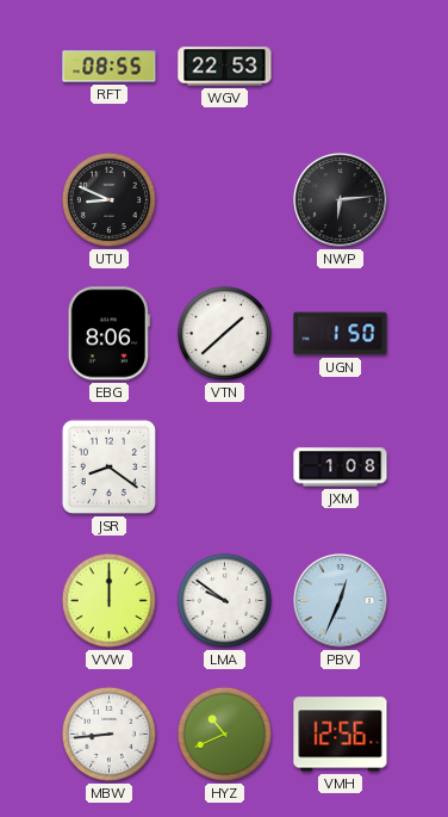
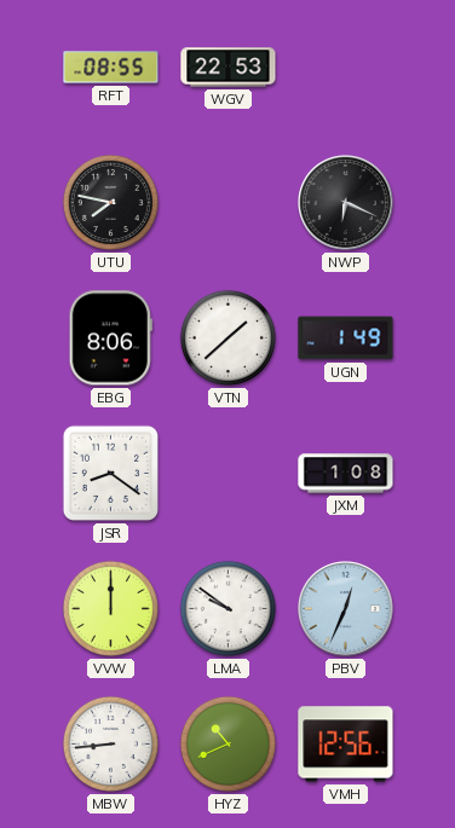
UTU: 8:49 -> 7:47 (110, 202)
NWP: 6:14 -> 6:19 (346, 203)
UGN: 1:50 -> 1:49 (346, 338)
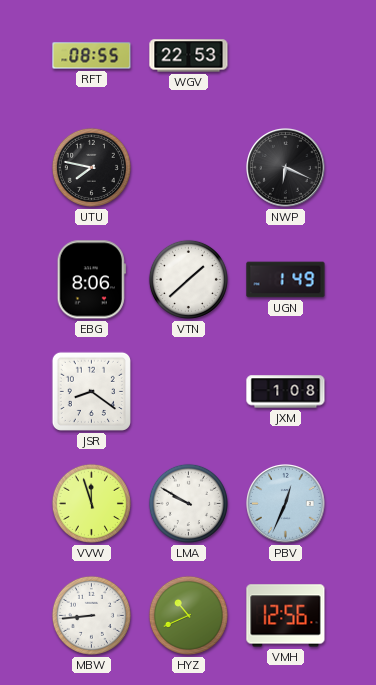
VVW: 12:00 -> 11:57 (91, 503)
LMA: 9:51 -> 9:50 (188, 503)
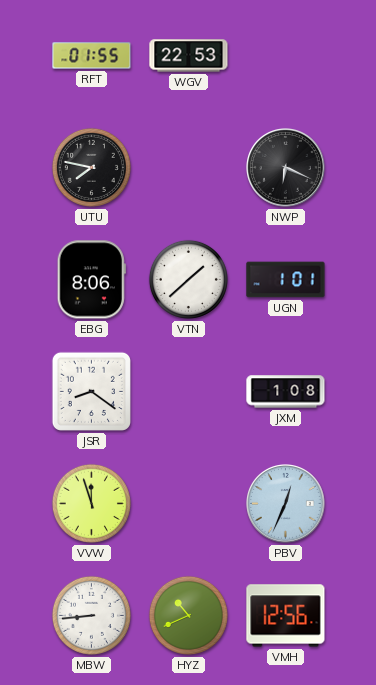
RFT: 08:55 -> 01:55 (92, 56)
UGN: 1:49 -> 1:01 (286, 280)
LMA: 9:50 -> none (188, 503)
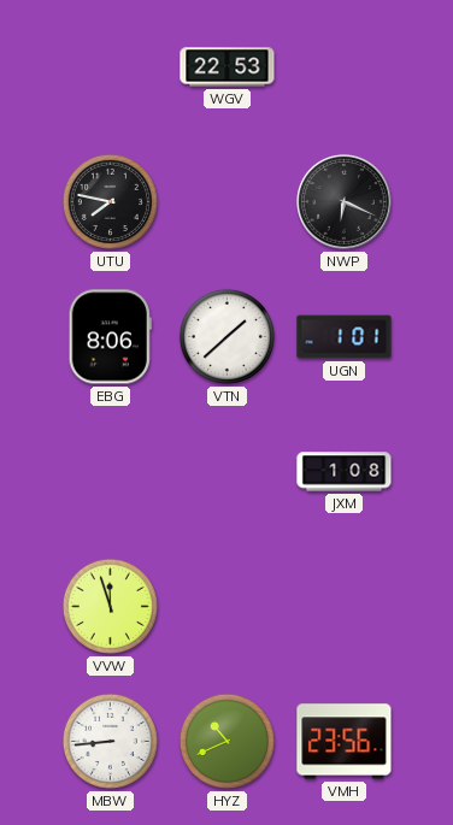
RFT: 01:55 -> none (92, 56)
JSR: 8:21 -> none (91, 391)
PBV: 12:34 -> none (286, 504)
VMH: 12:56 -> 23:56 (345, 742)
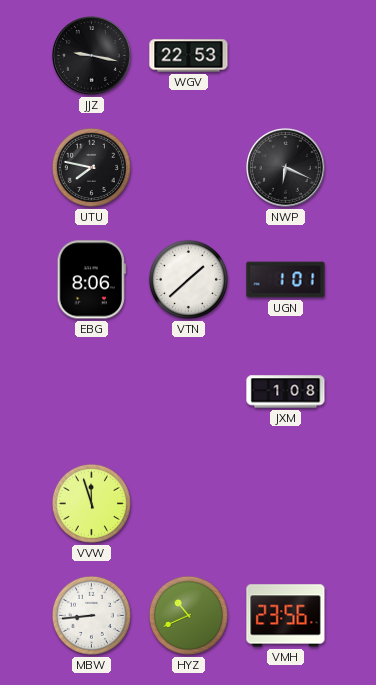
JJZ: none -> 9:17 (92, 56)
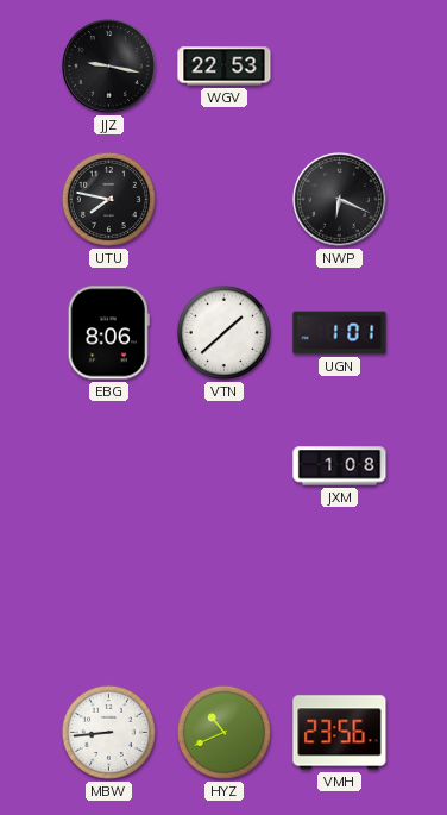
VVW: 11:57 -> none (91, 503)
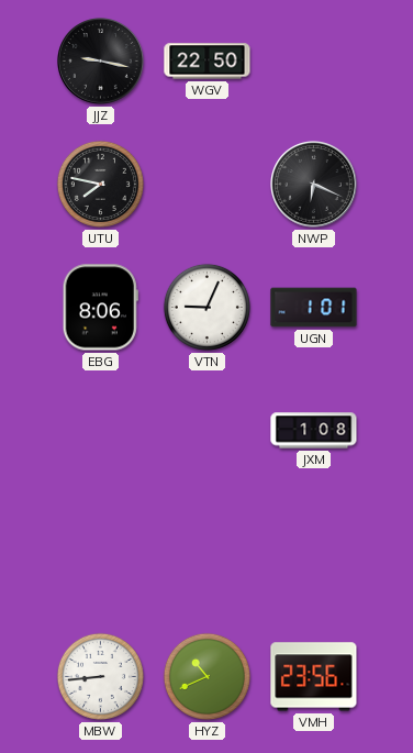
WGV: 22:53 -> 22:50 (208, 62)
VTN: 1:38 -> 9:04 (206, 307)
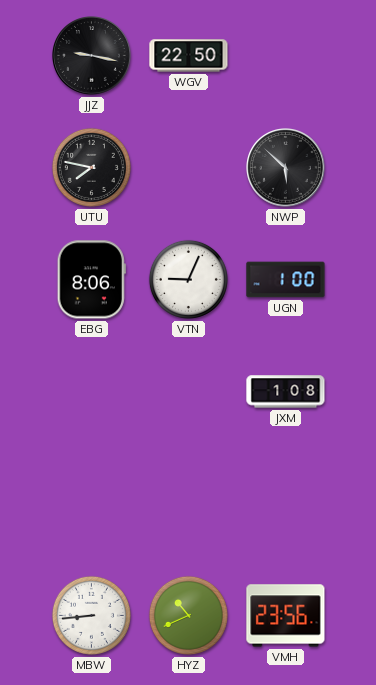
NWP: 6:19 -> 5:52 (286, 168)
UGN: 1:01 -> 1:00 (286, 280)
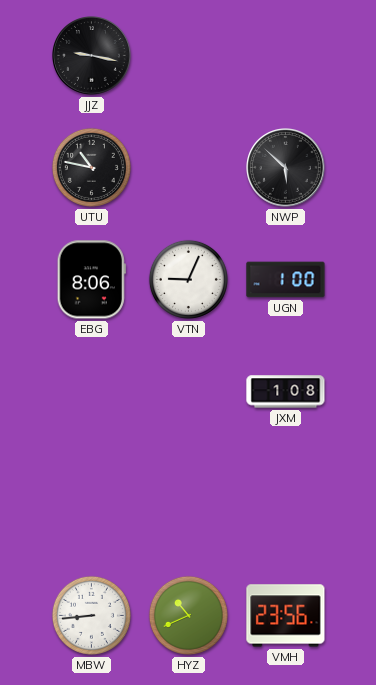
WGV: 22:50 -> none (189, 56)
UTU: 7:47 -> 10:47 (91, 167)
